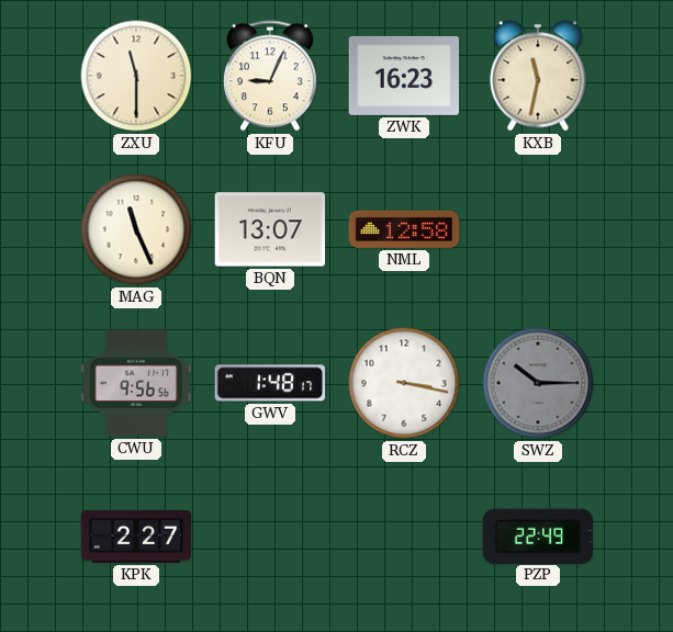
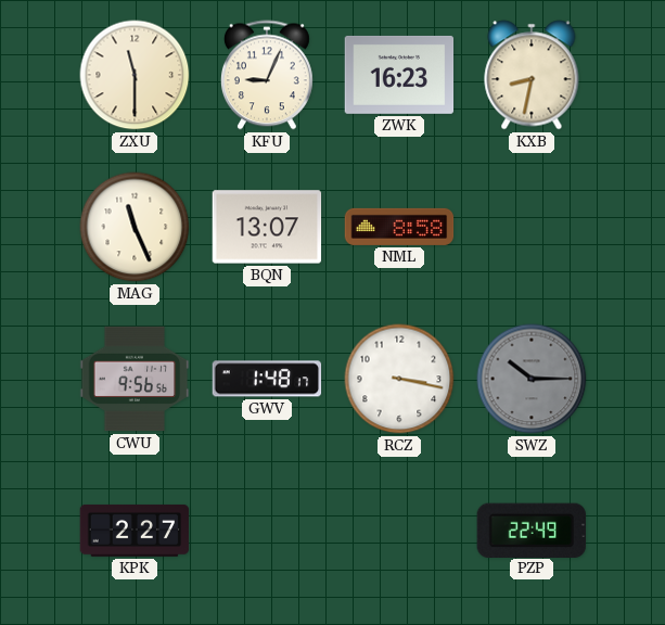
KXB: 11:32 -> 8:32 (532, 75)
NML: 12:58 -> 8:58 (399, 227)
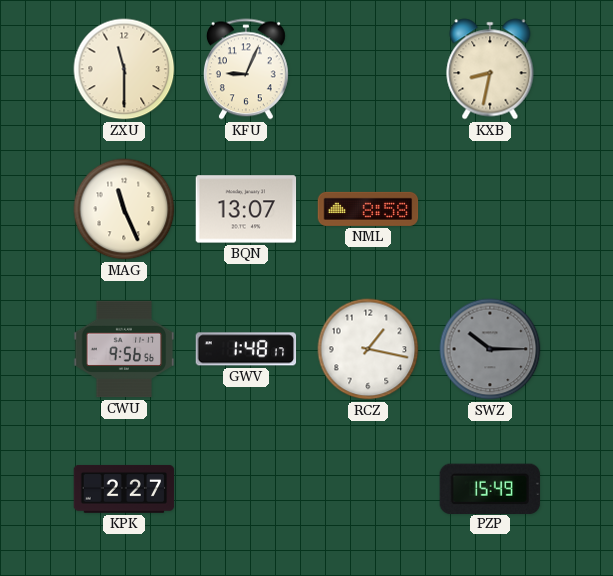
ZWK: 16:23 -> none (399, 75)
RCZ: 3:17 -> 1:17 (368, 349)
PZP: 22:49 -> 15:49 (489, 488)
